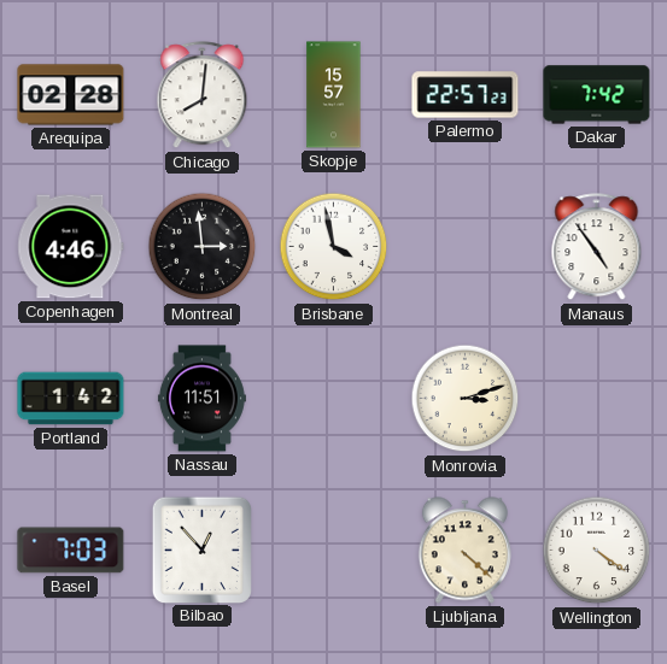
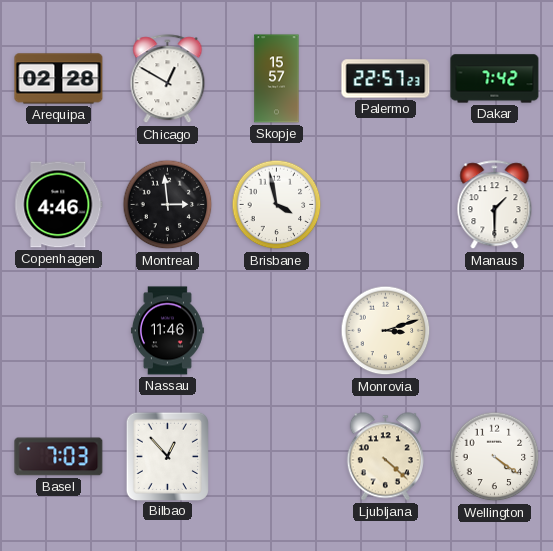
Chicago: 8:01 -> 12:50 (168, 79)
Manaus: 4:54 -> 1:30 (495, 205)
Portland: 1:42 -> none (71, 399)
Nassau: 11:51 -> 11:46 (167, 331)
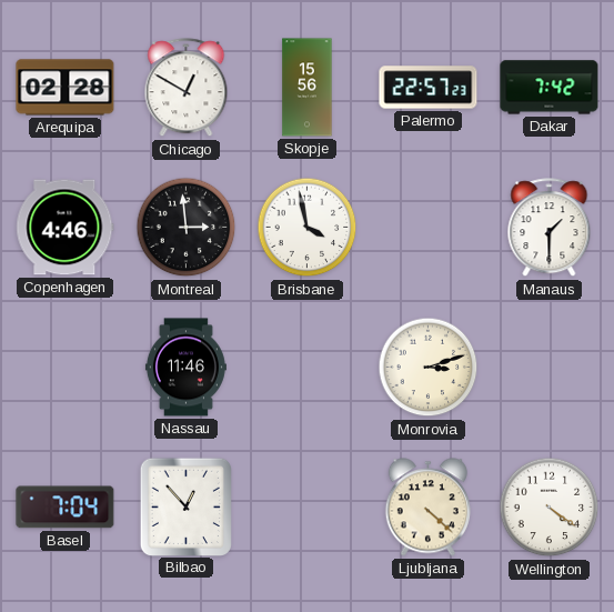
Skopje: 15:57 -> 15:56 (308, 88)
Basel: 7:03 -> 7:04 (66, 508)
